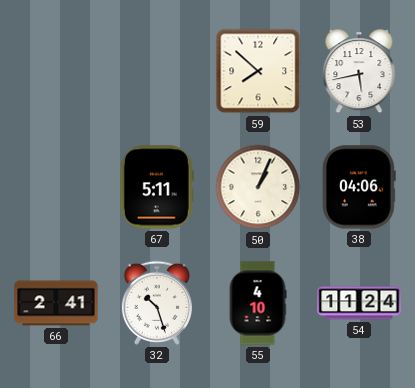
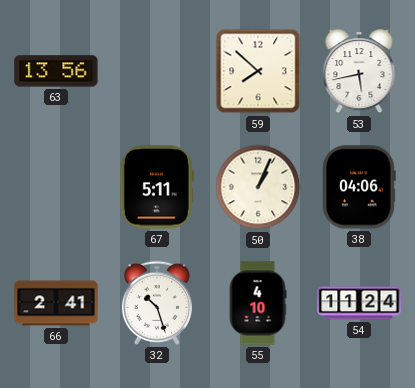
63: none -> 13:56 (56, 71)
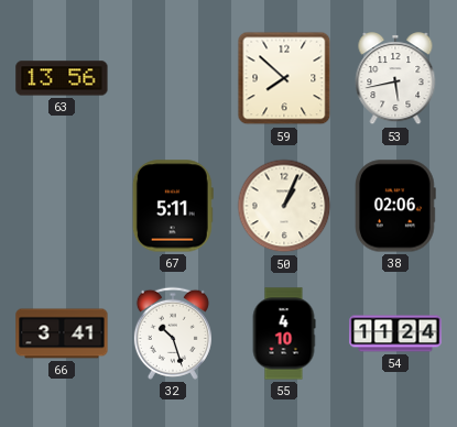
38: 04:06 -> 02:06 (396, 206)
66: 2:41 -> 3:41 (62, 333)
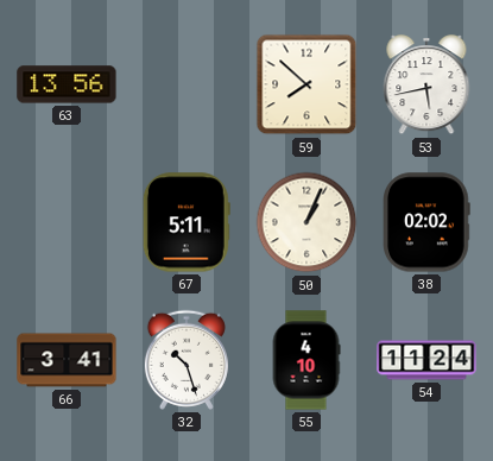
38: 02:06 -> 02:02 (428, 222)
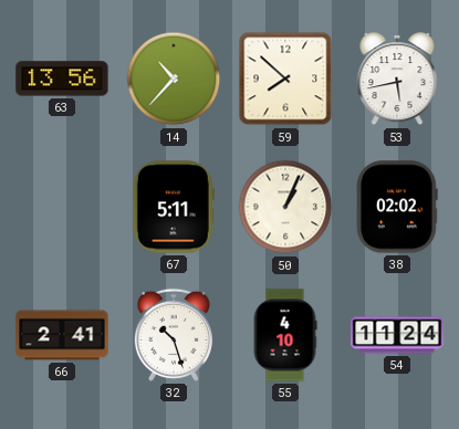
14: none -> 10:37 (174, 79)
66: 3:41 -> 2:41 (62, 335)
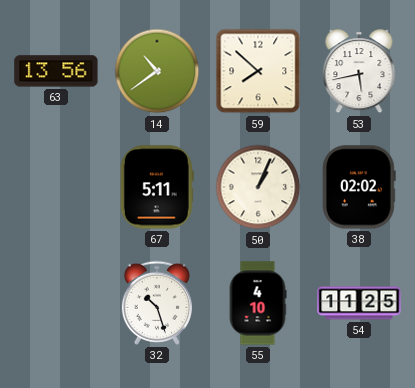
14: 10:37 -> 10:39 (157, 71)
66: 2:41 -> none (62, 335)
54: 11:24 -> 11:25 (359, 303)
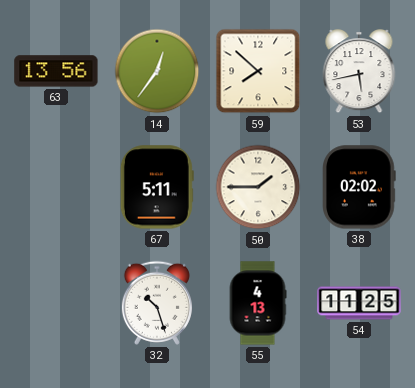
14: 10:39 -> 12:36 (157, 71)
50: 1:04 -> 1:45 (258, 187)
55: 4:10 -> 4:13 (258, 303)
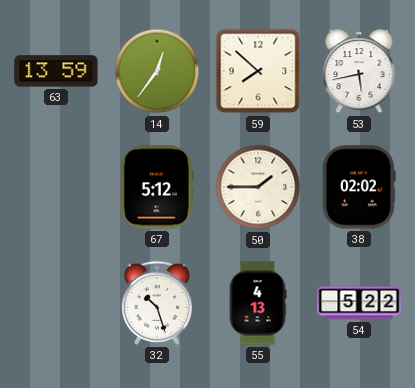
63: 13:56 -> 13:59 (56, 71)
67: 5:11 -> 5:12 (157, 187)
54: 11:25 -> 5:22 (359, 303)
